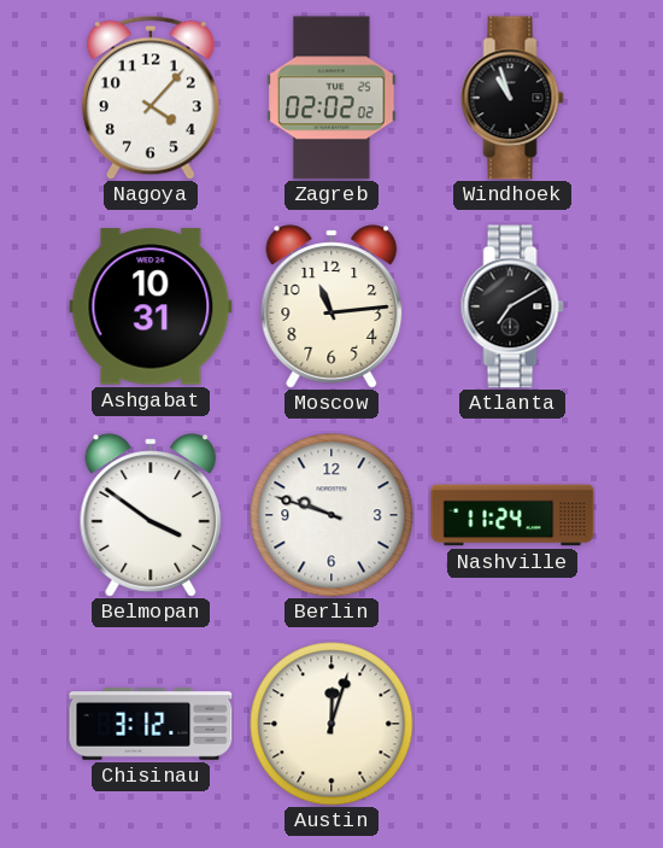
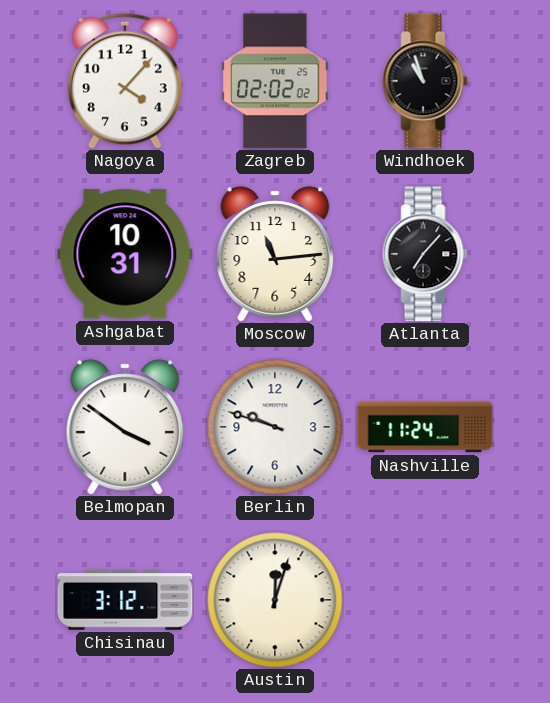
Atlanta: 7:10 -> 7:07 (425, 254)
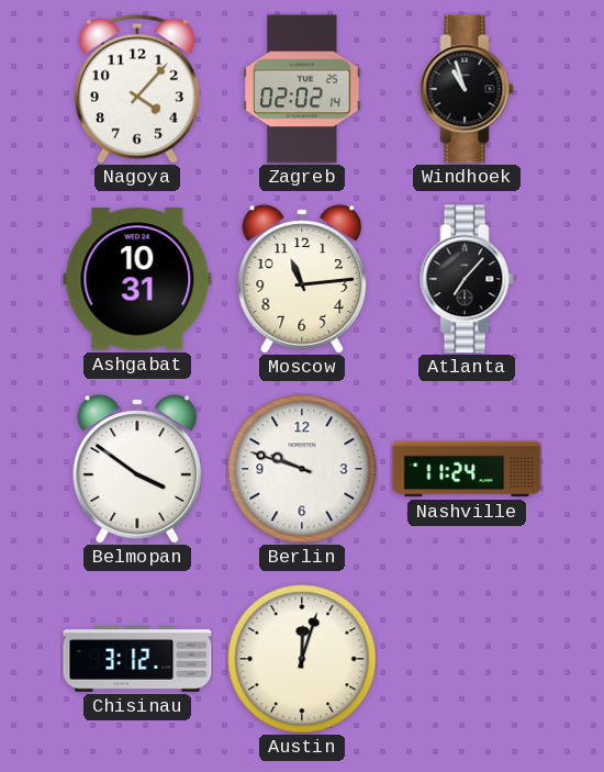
Zagreb: 02:02:02 -> 02:02:14 (302, 89)
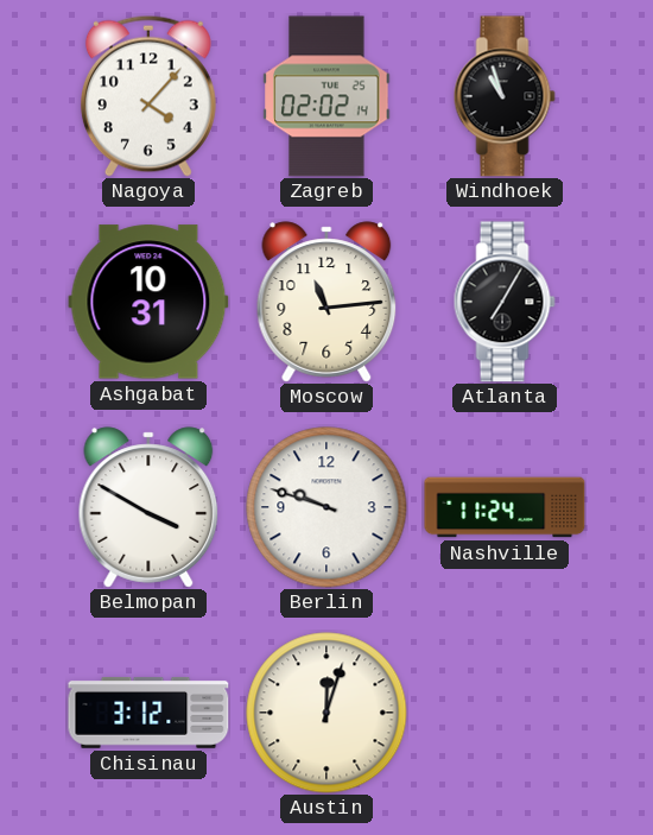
Atlanta: 7:07 -> 7:05 (505, 302)
Belmopan: 3:51 -> 3:50 (148, 507)
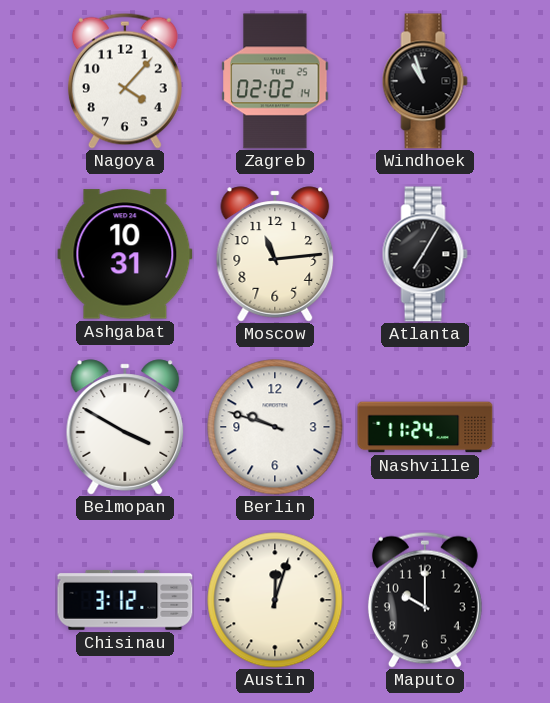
Maputo: none -> 10:00 (425, 600)
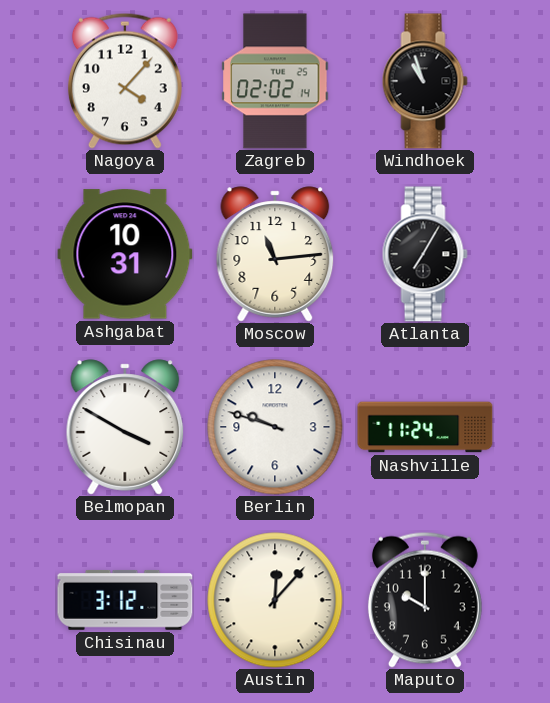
Austin: 12:03 -> 12:07 (275, 600)
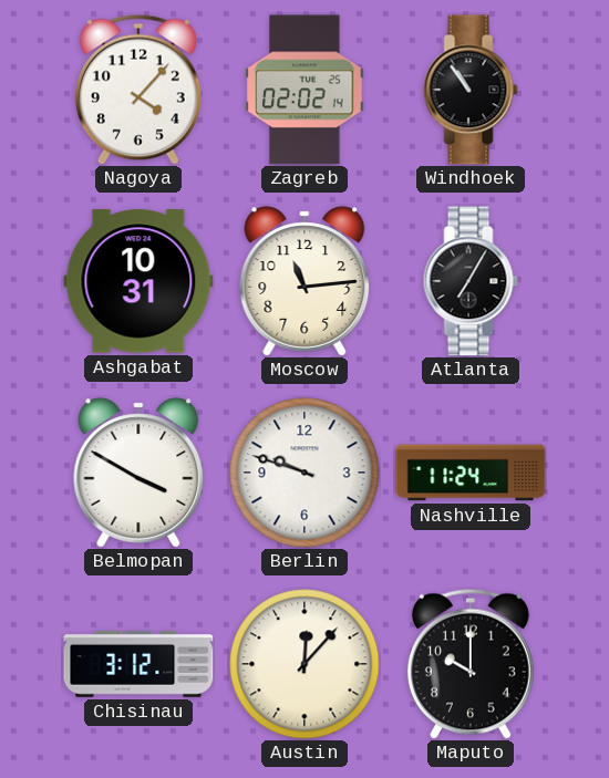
Windhoek: 10:57 -> 10:54 (471, 90)
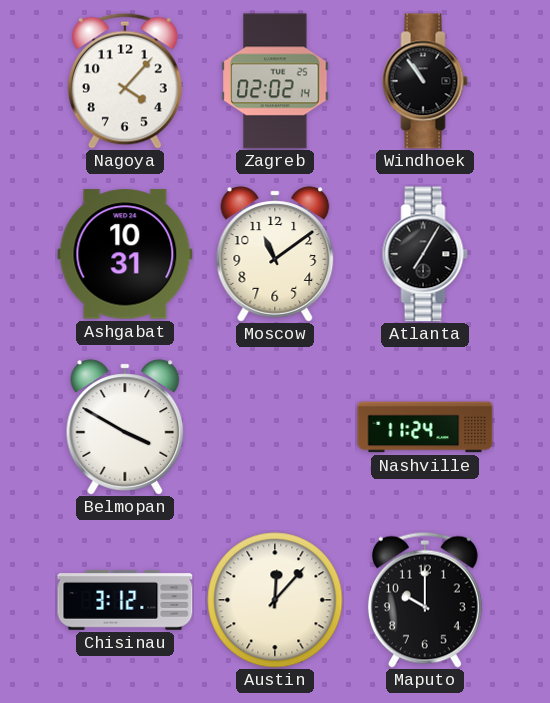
Moscow: 11:14 -> 11:09 (275, 254)
Berlin: 9:48 -> none (304, 473)
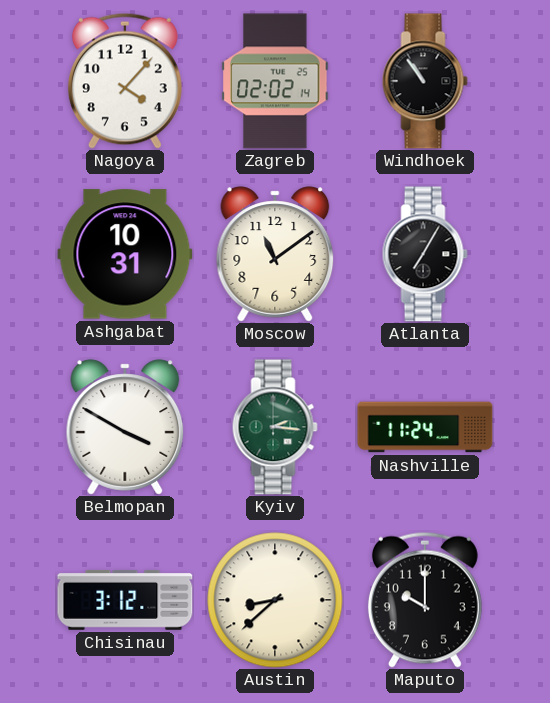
Kyiv: none -> 2:16 (275, 427)
Austin: 12:07 -> 8:38 (275, 600)
